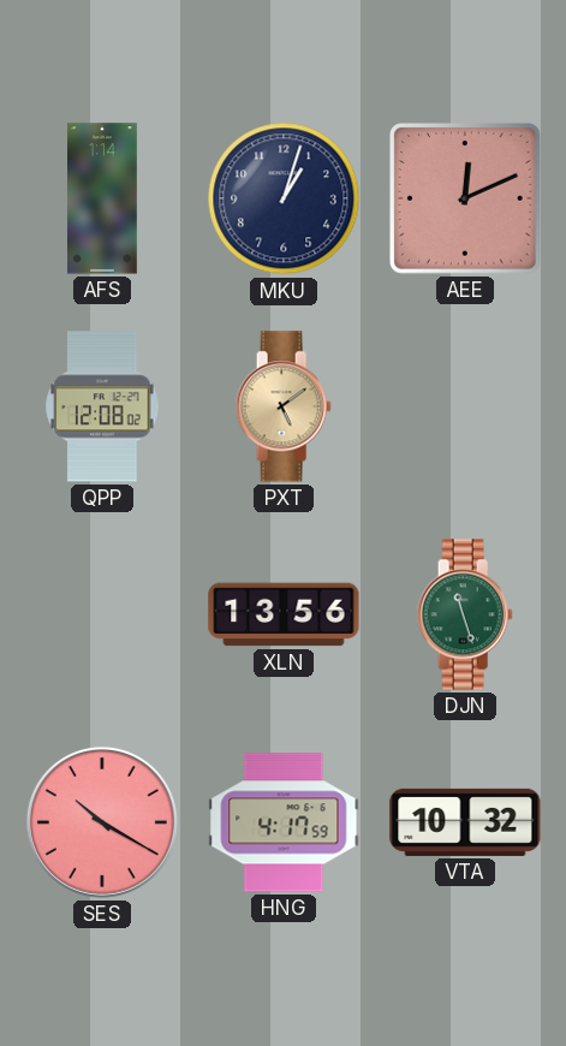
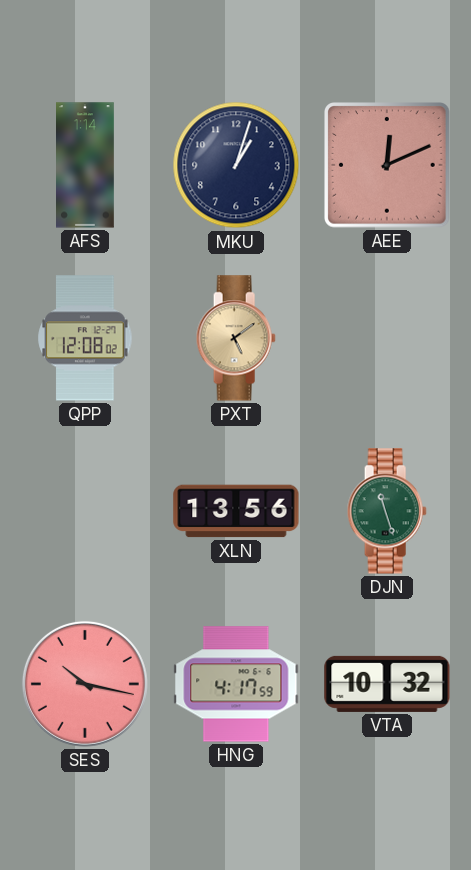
SES: 10:20 -> 10:17 (85, 684)
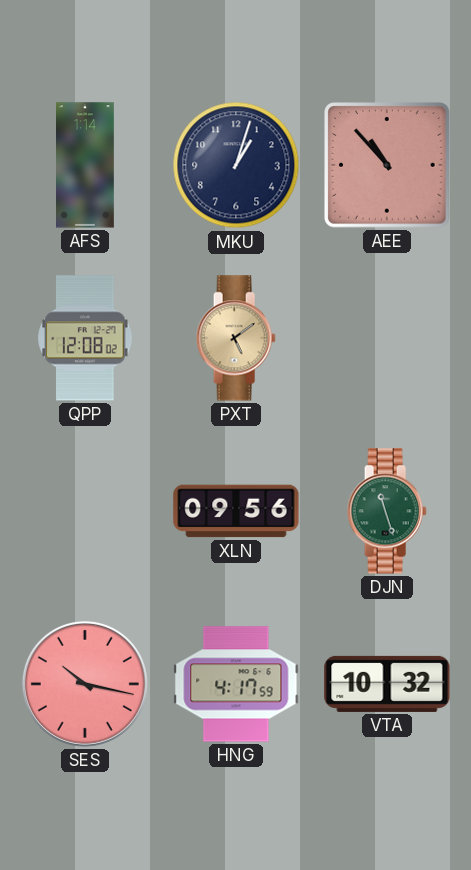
AEE: 12:11 -> 10:53 (388, 166)
XLN: 13:56 -> 09:56 (236, 511)
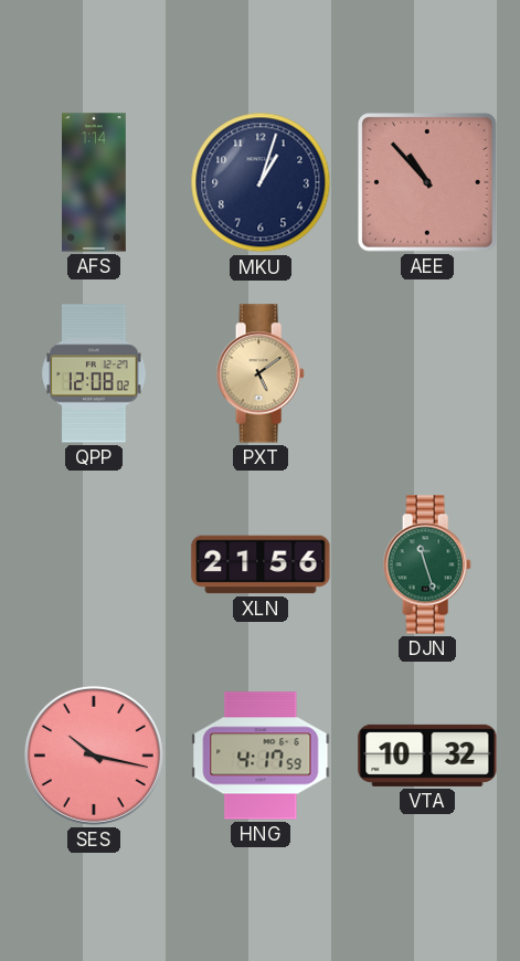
XLN: 09:56 -> 21:56 (261, 564)
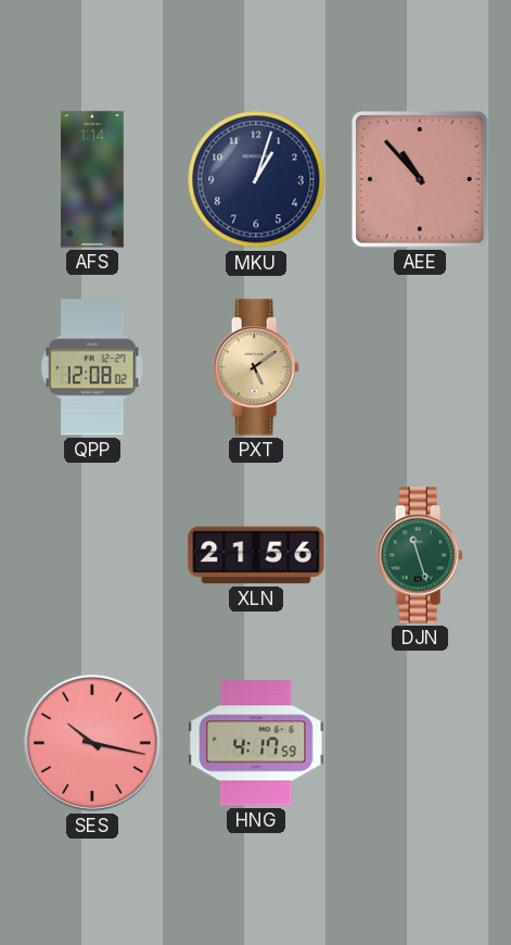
VTA: 10:32 -> none (427, 756)
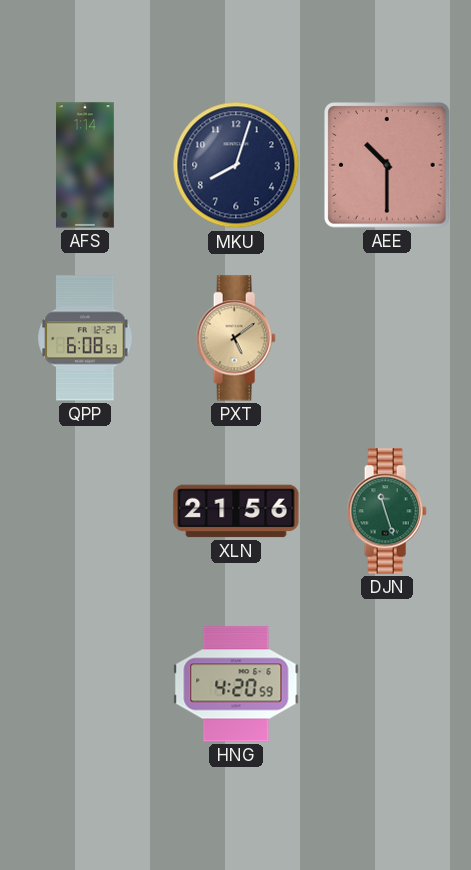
MKU: 1:03 -> 8:03 (236, 165)
AEE: 10:53 -> 10:30 (388, 166)
QPP: 12:08 -> 6:08 (85, 338)
SES: 10:17 -> none (92, 743)
HNG: 4:17 -> 4:20 (236, 684)
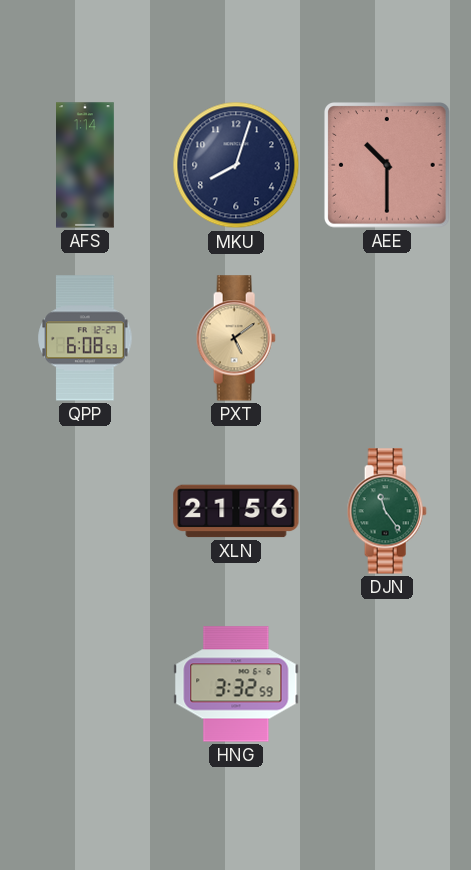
DJN: 11:27 -> 11:24 (387, 511)
HNG: 4:20 -> 3:32 (236, 684)
